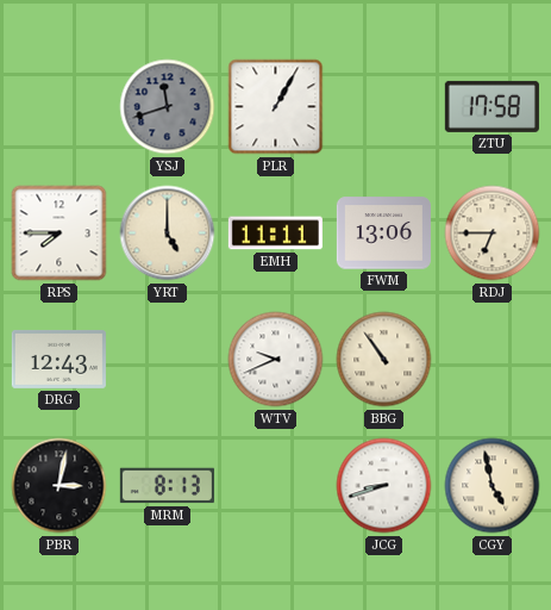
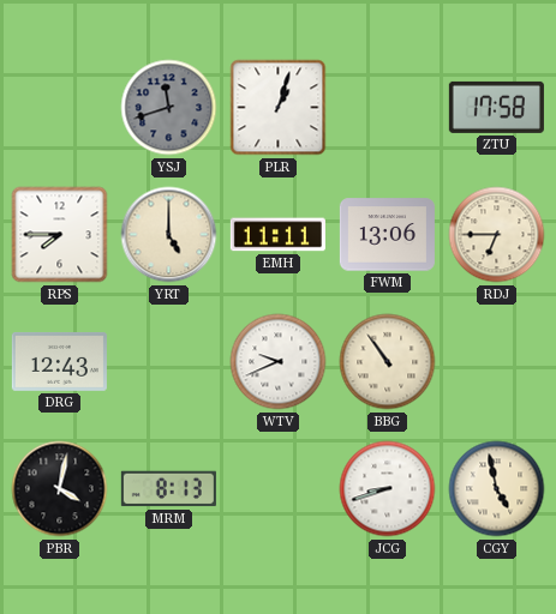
PLR: 1:05 -> 1:03 (279, 108)
PBR: 3:02 -> 4:02 (60, 489)
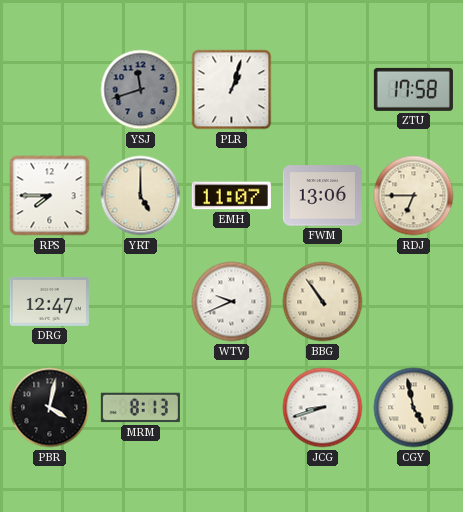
EMH: 11:11 -> 11:07 (231, 196)
DRG: 12:43 -> 12:47 (49, 301)
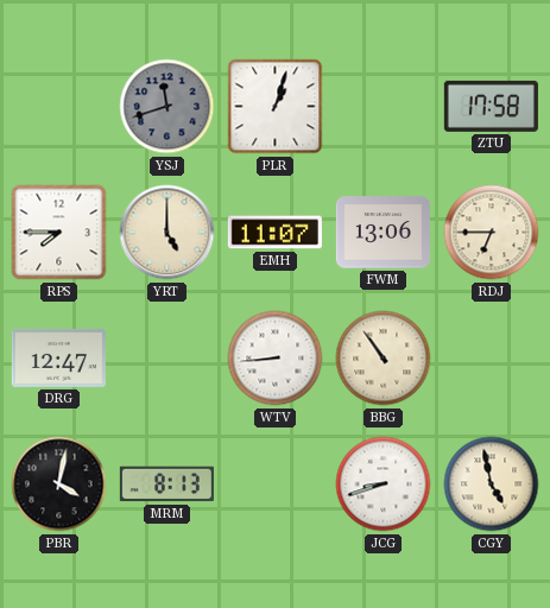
WTV: 9:41 -> 8:44 (276, 359)
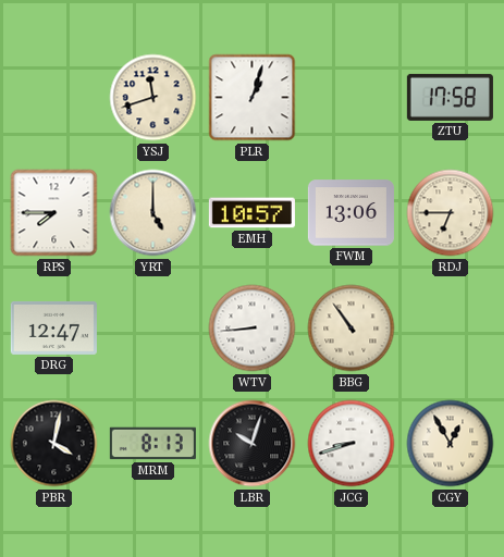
YSJ dial: grey -> cream (153, 98)
EMH: 11:07 -> 10:57 (251, 213)
LBR: none -> 10:03 (253, 444)
CGY: 4:58 -> 12:55 (451, 444)
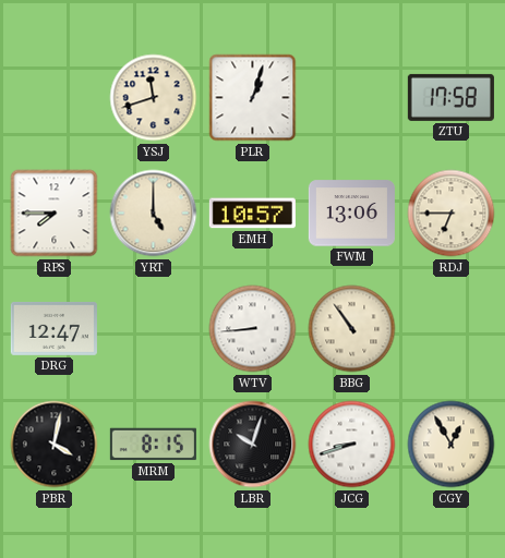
MRM: 8:13 -> 8:15 (153, 445)
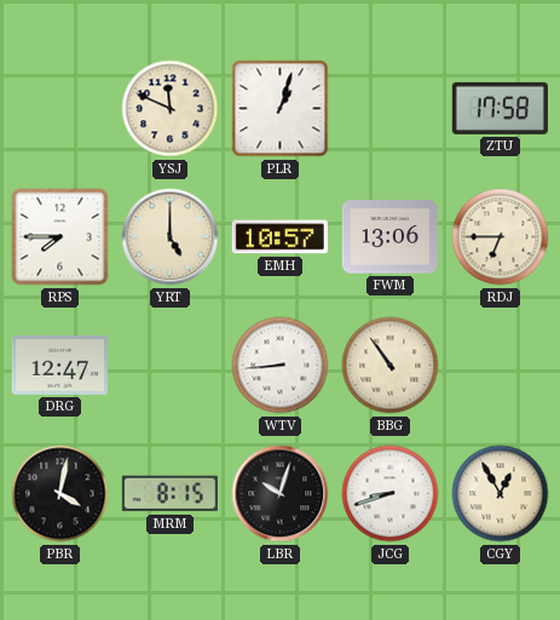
YSJ: 11:42 -> 11:49 (171, 109)
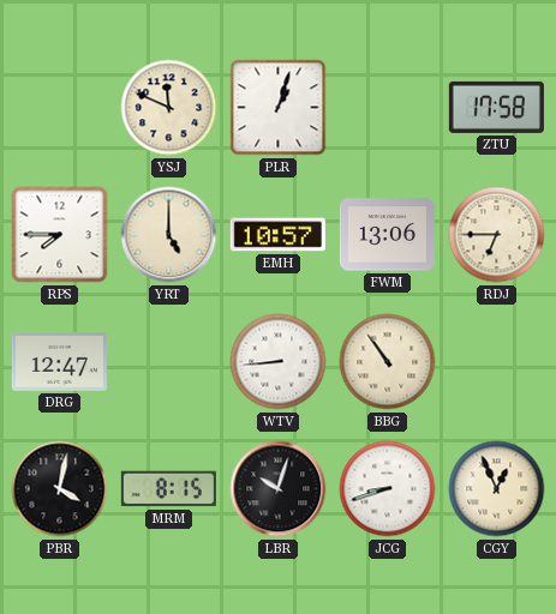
CGY: 12:55 -> 12:56 (497, 489)
